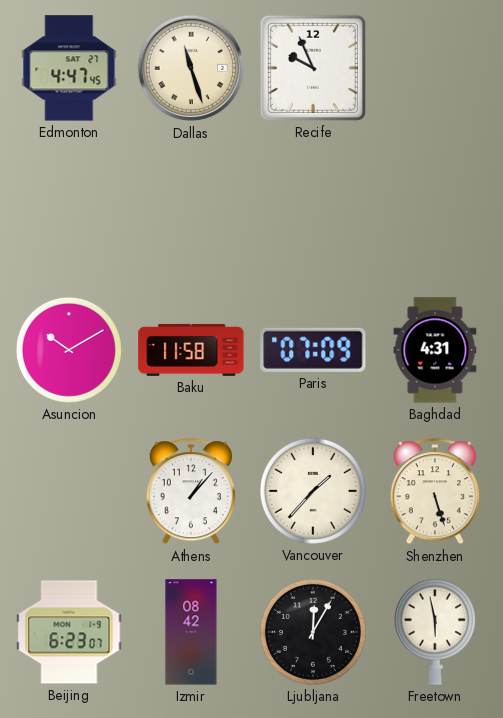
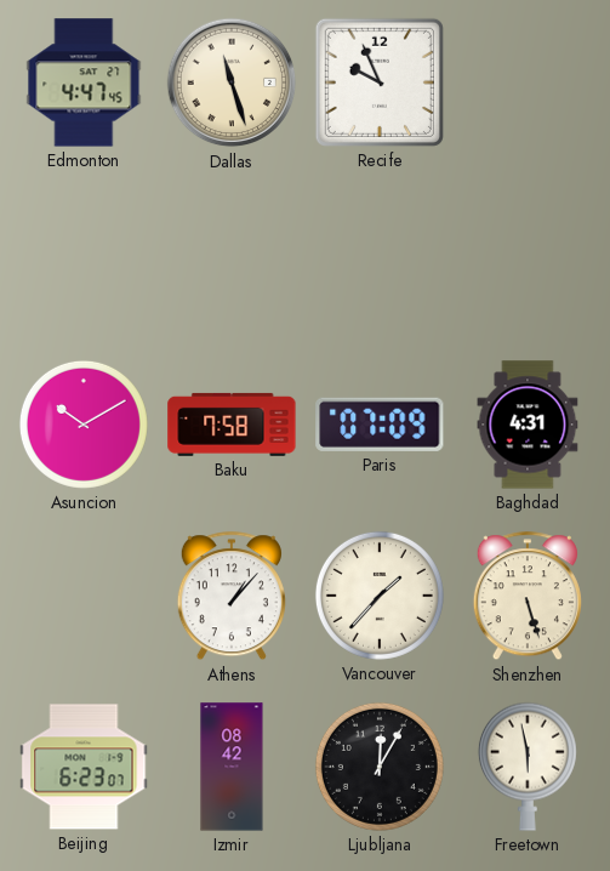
Baku: 11:58 -> 7:58 (232, 425)
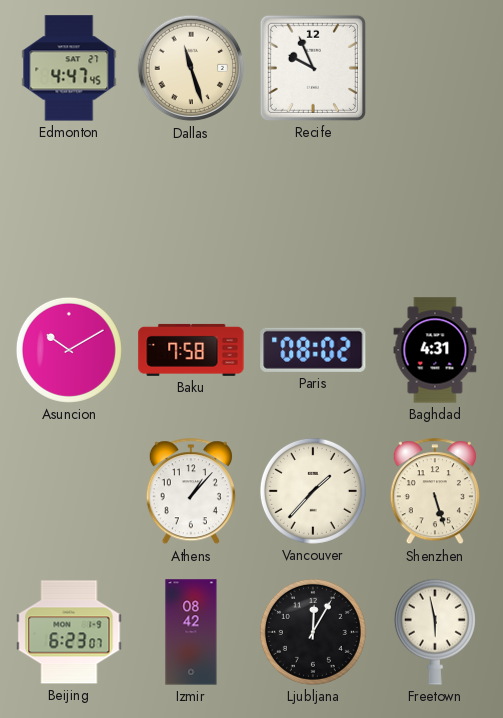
Paris: 07:09 -> 08:02 (313, 350)
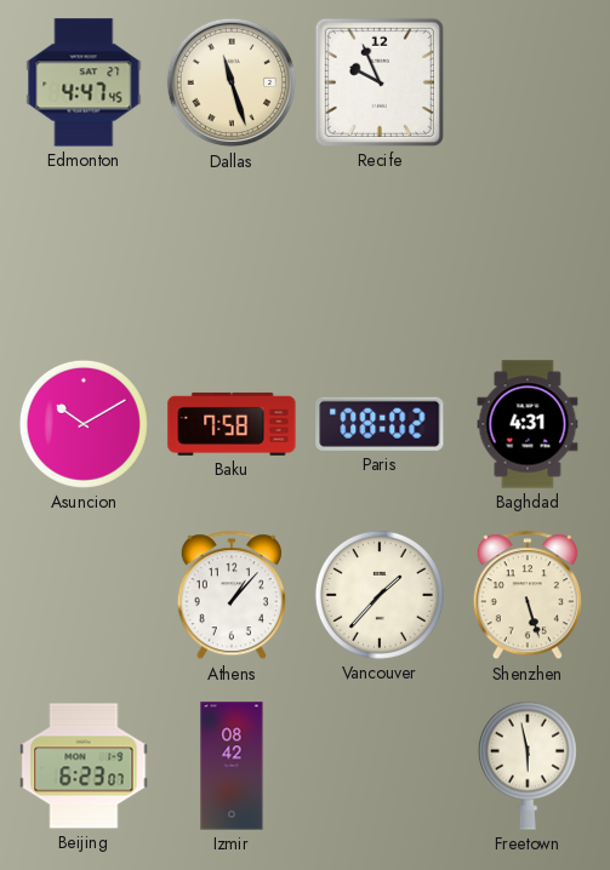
Ljubljana: 12:05 -> none (313, 632)
